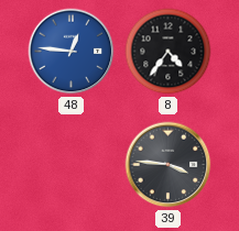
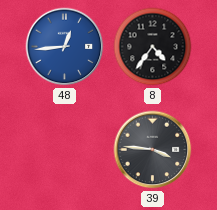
48: 12:46 -> 12:44 (65, 47)
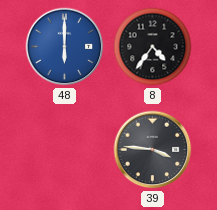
48: 12:44 -> 6:00 (65, 47)
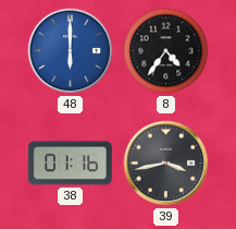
38: none -> 01:16 (70, 164)
39: 3:46 -> 3:43 (166, 164)
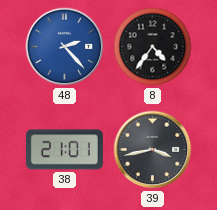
48: 6:00 -> 2:23 (65, 47)
38: 01:16 -> 21:01 (64, 150)
